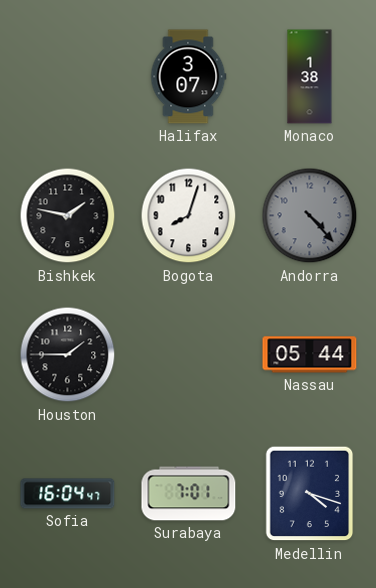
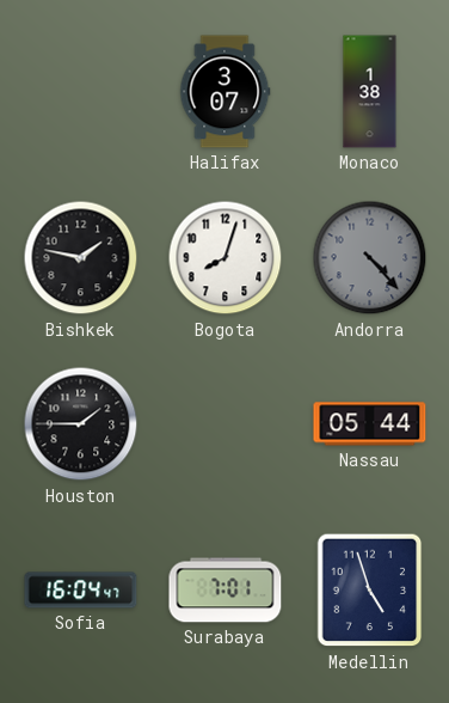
Medellin: 4:18 -> 4:57 (370, 591)
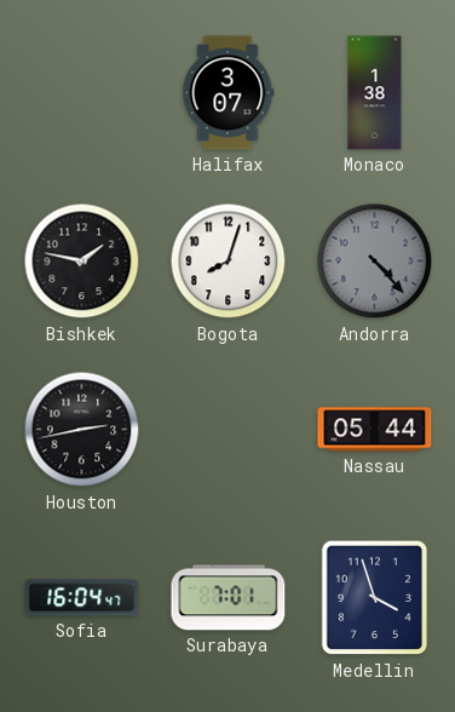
Houston: 1:45 -> 2:43 (82, 430)
Medellin: 4:57 -> 3:57 (375, 598)
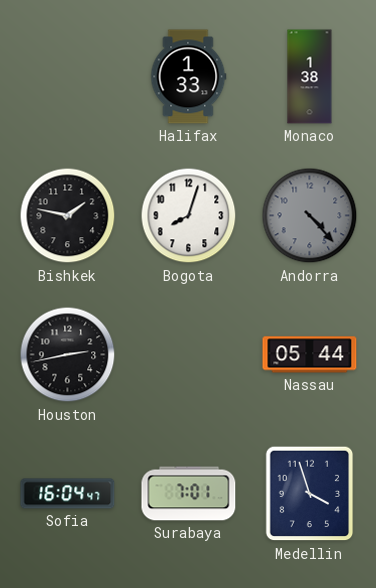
Halifax: 3:07 -> 1:33 (189, 77)
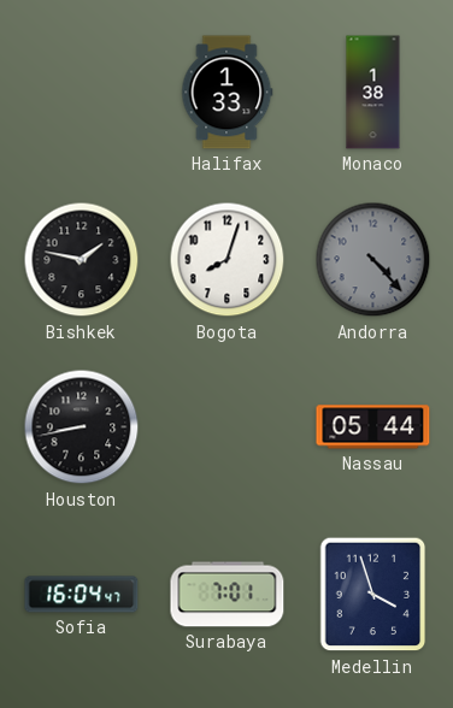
Houston: 2:43 -> 8:43 (82, 427)
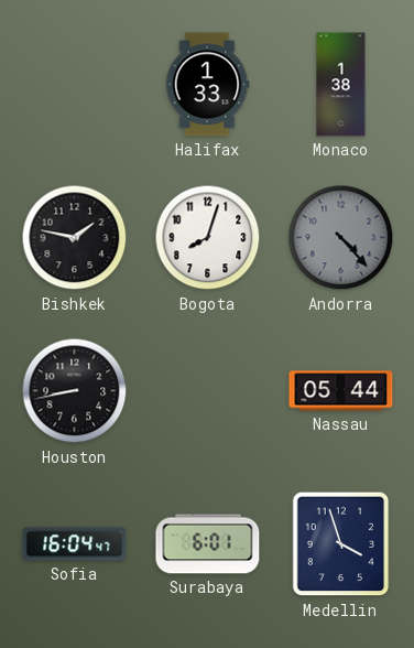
Surabaya: 7:01 -> 6:01 (208, 544)
